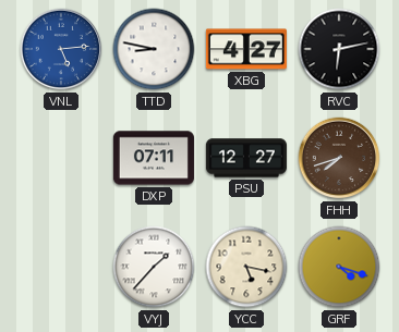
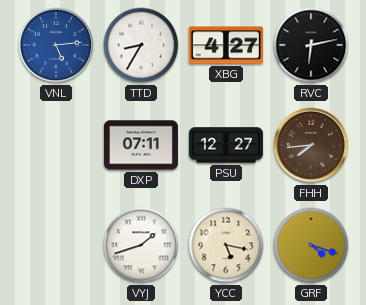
TTD: 8:47 -> 8:35 (141, 45)
FHH: 7:42 -> 7:44 (311, 145)
VYJ: 1:37 -> 1:42 (141, 245)
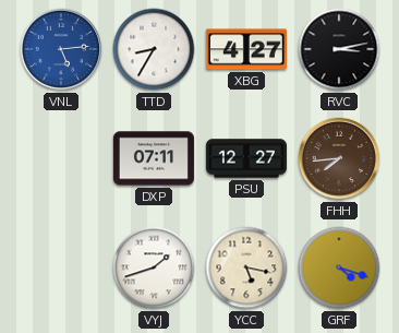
RVC: 6:13 -> 3:13 (339, 49)
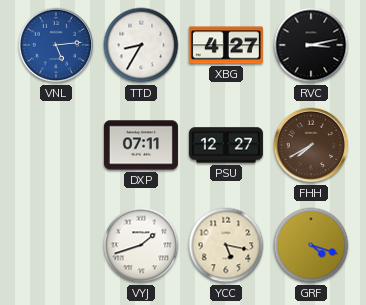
FHH: 7:44 -> 7:40 (311, 145)
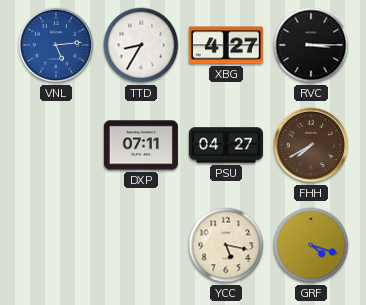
RVC: 3:13 -> 3:15 (311, 45)
PSU: 12:27 -> 04:27 (226, 145)
VYJ: 1:42 -> none (141, 245)
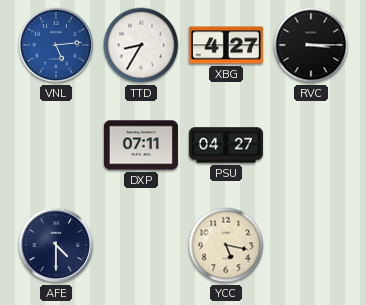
FHH: 7:40 -> none (311, 145)
AFE: none -> 4:30 (56, 245)
GRF: 4:18 -> none (311, 245)
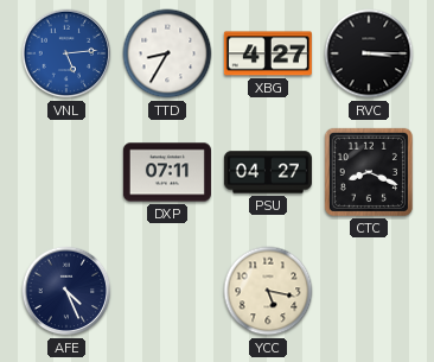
CTC: none -> 8:19 (369, 172)
AFE: 4:30 -> 4:26 (66, 291)
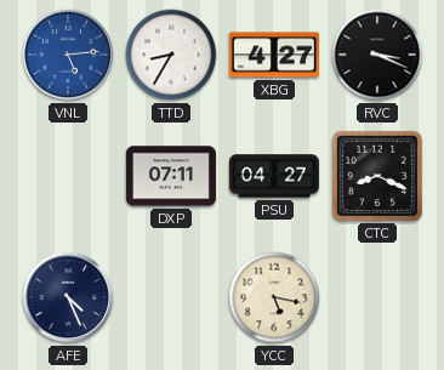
RVC: 3:15 -> 3:19 (377, 55)
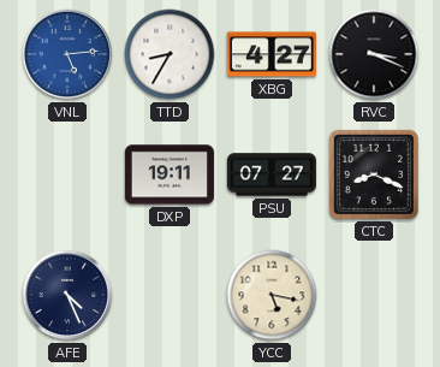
DXP: 07:11 -> 19:11 (170, 174)
PSU: 04:27 -> 07:27 (272, 174)
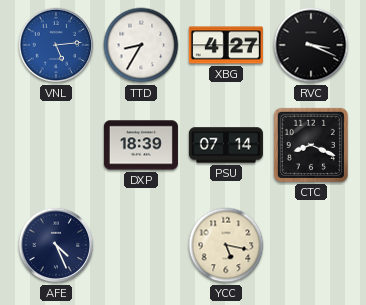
DXP: 19:11 -> 18:39 (141, 145)
PSU: 07:27 -> 07:14 (226, 145)
